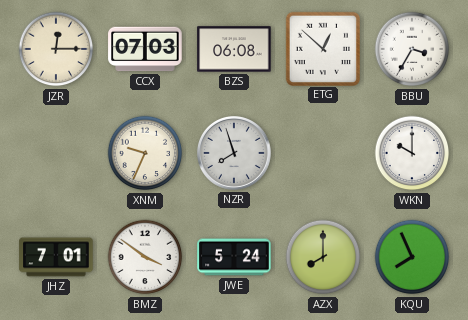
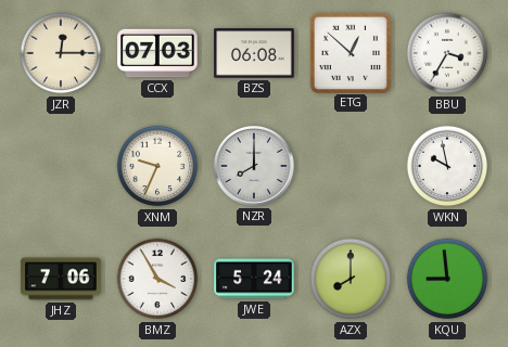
NZR: 7:57 -> 8:00 (254, 166)
WKN: 10:00 -> 9:58 (447, 166)
JHZ: 7:01 -> 7:06 (61, 279)
BMZ: 3:51 -> 3:55 (157, 279)
KQU: 7:56 -> 8:59 (447, 279)
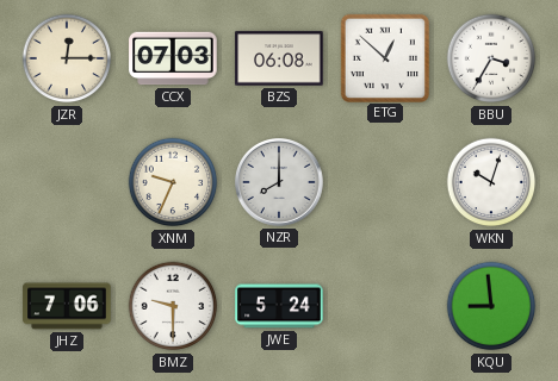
WKN: 9:58 -> 10:03 (491, 182)
BMZ: 3:55 -> 9:30 (173, 306)
AZX: 8:00 -> none (351, 279)
